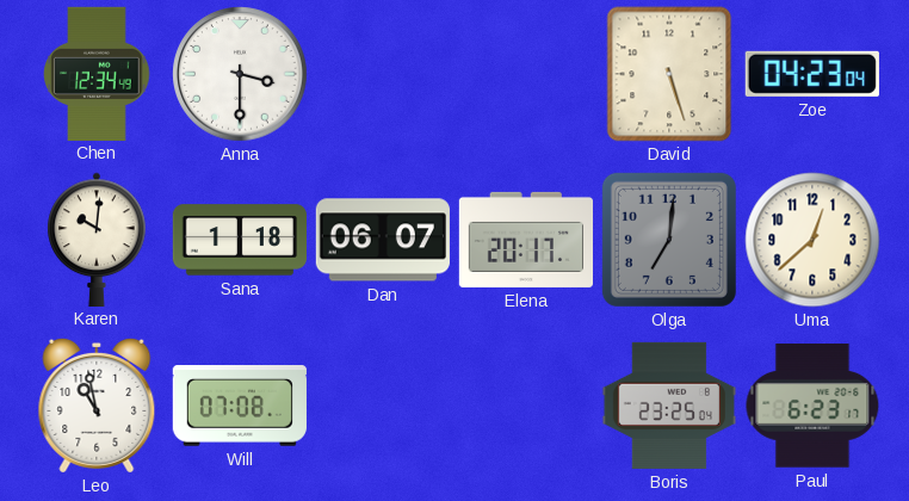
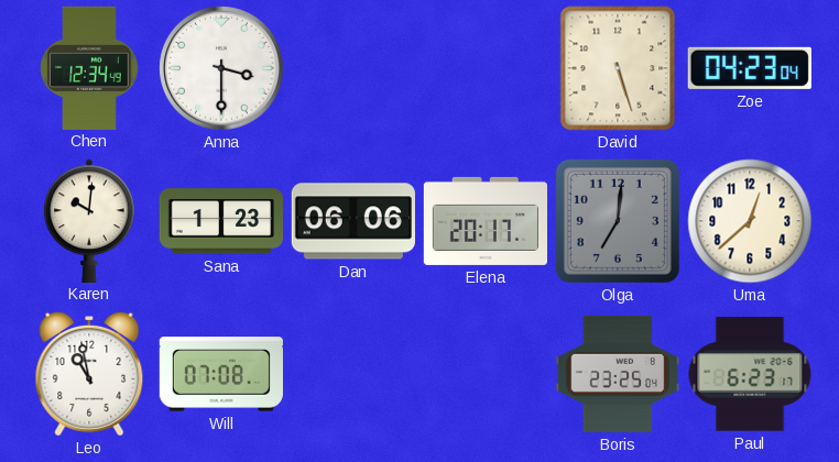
Sana: 1:18 -> 1:23 (220, 221)
Dan: 06:07 -> 06:06 (353, 221)
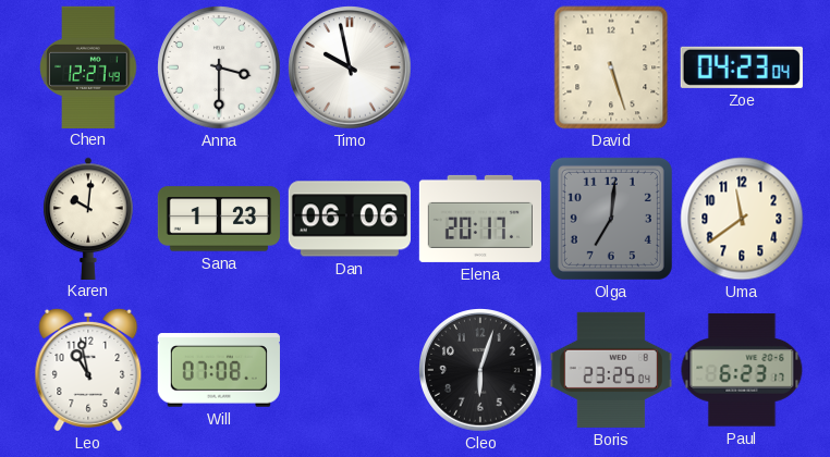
Chen: 12:34 -> 12:27 (88, 66)
Timo: none -> 9:58 (350, 67)
Uma: 12:38 -> 11:39 (742, 219)
Cleo: none -> 6:03 (480, 370)
